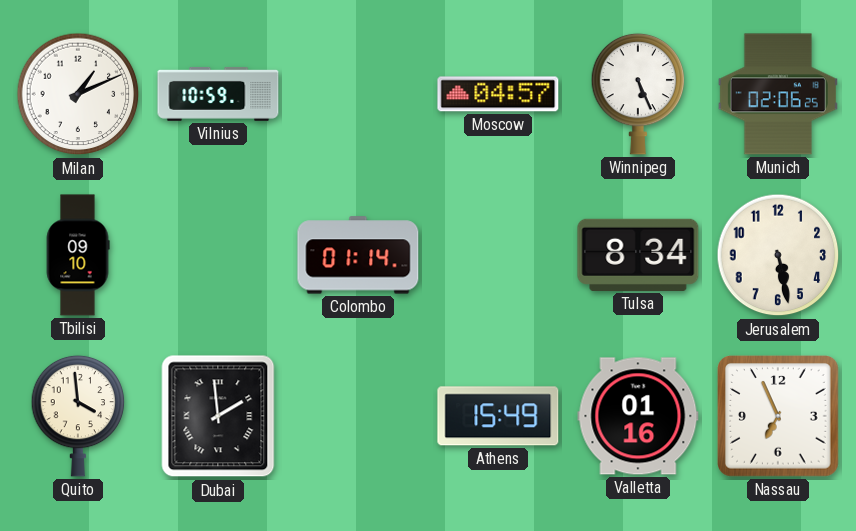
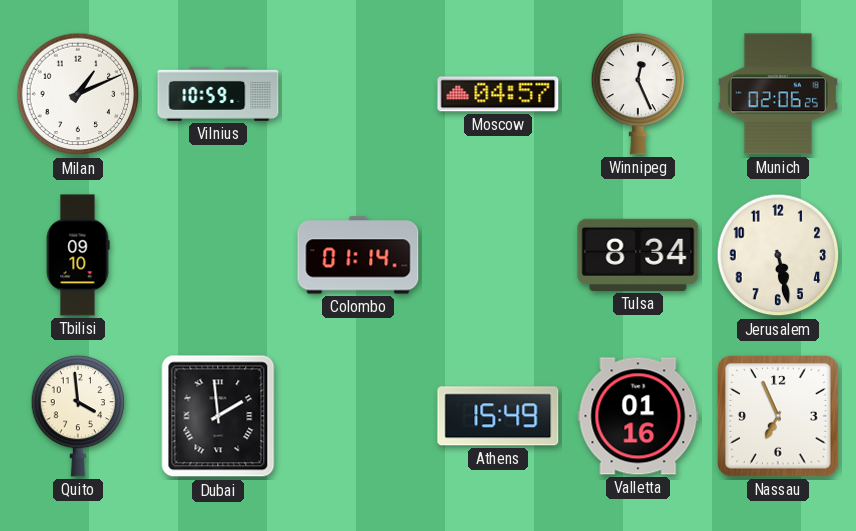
Winnipeg: 5:26 -> 12:26 (638, 94)
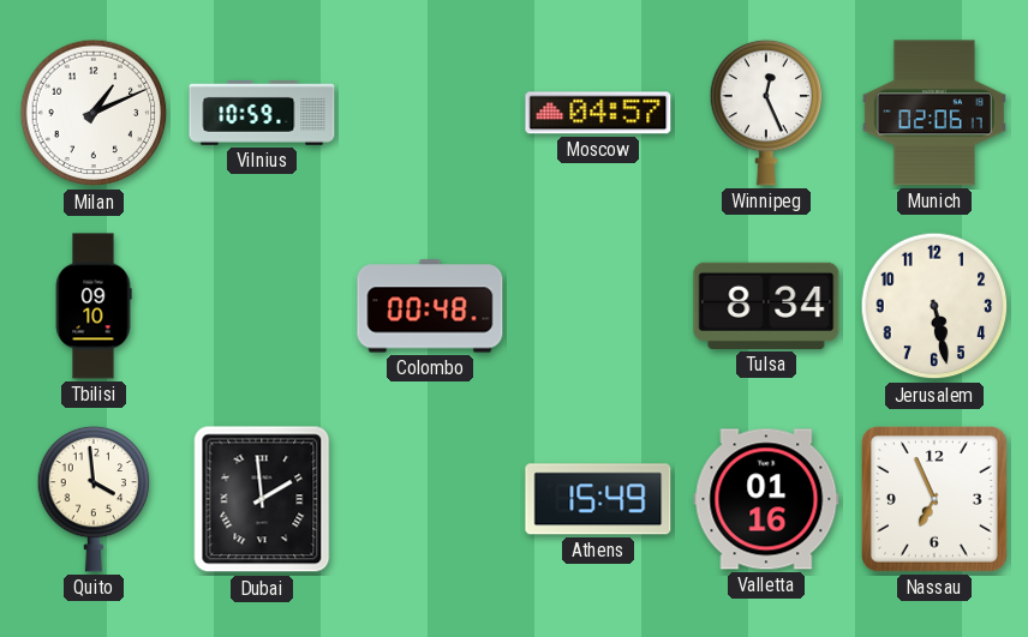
Munich: 02:06:25 -> 02:06:17 (934, 113)
Colombo: 01:14 -> 00:48 (430, 306)
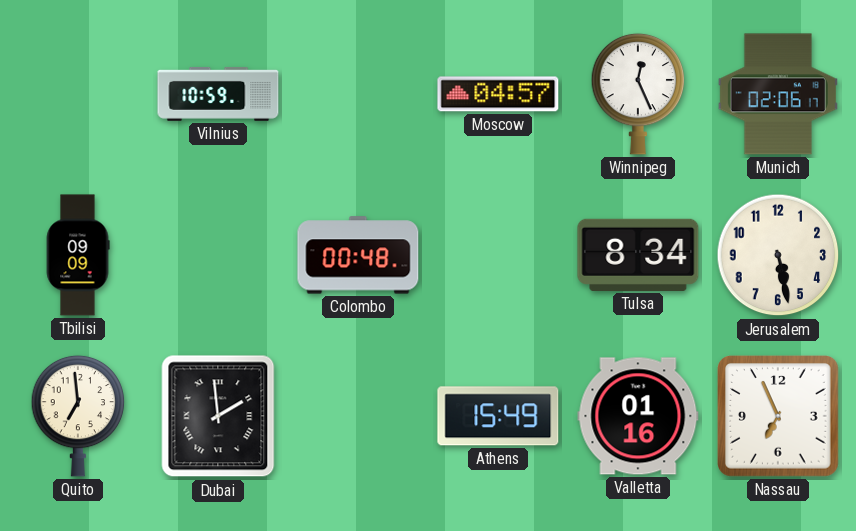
Milan: 1:11 -> none (94, 113)
Tbilisi: 09:10 -> 09:09 (78, 255)
Quito: 3:59 -> 6:59 (78, 416)
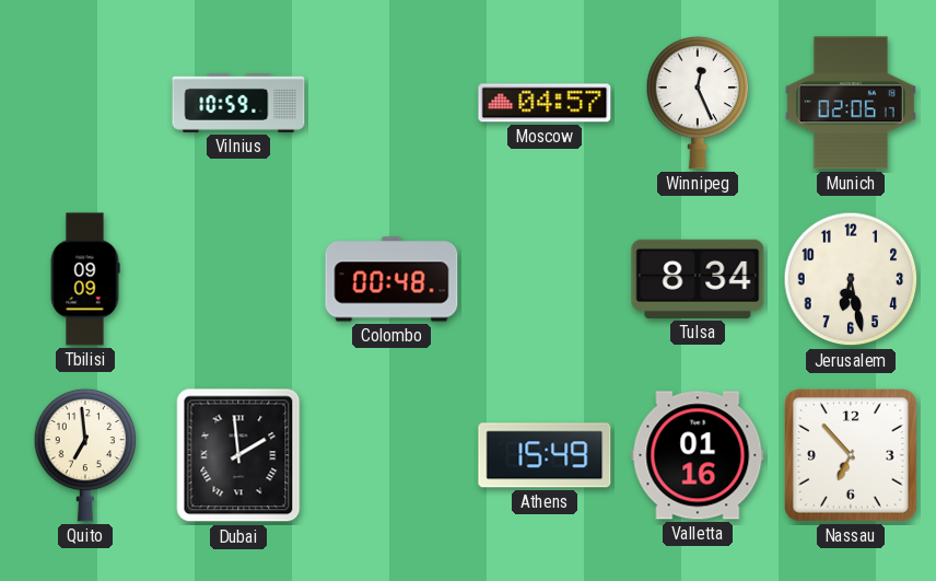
Jerusalem: 5:28 -> 6:28 (851, 279)
Nassau: 6:56 -> 6:53 (851, 455)
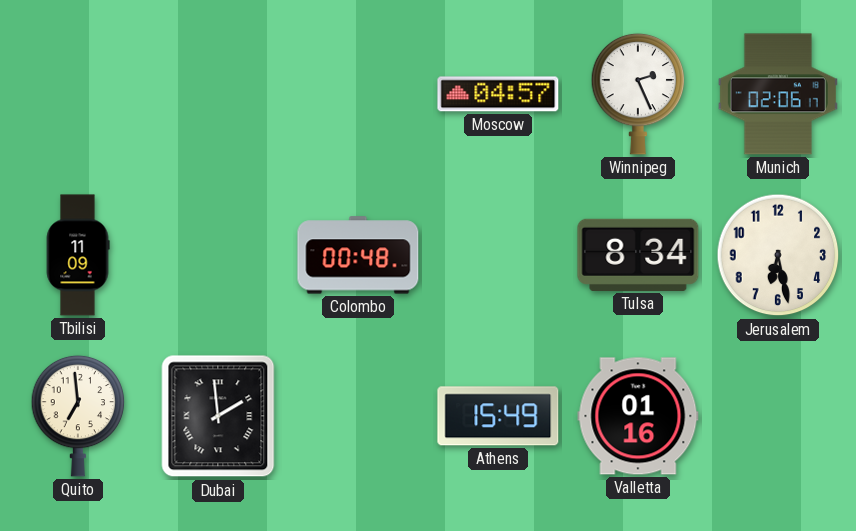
Vilnius: 10:59 -> none (238, 103)
Winnipeg: 12:26 -> 2:26 (638, 94)
Tbilisi: 09:09 -> 11:09 (78, 255)
Nassau: 6:53 -> none (851, 455)
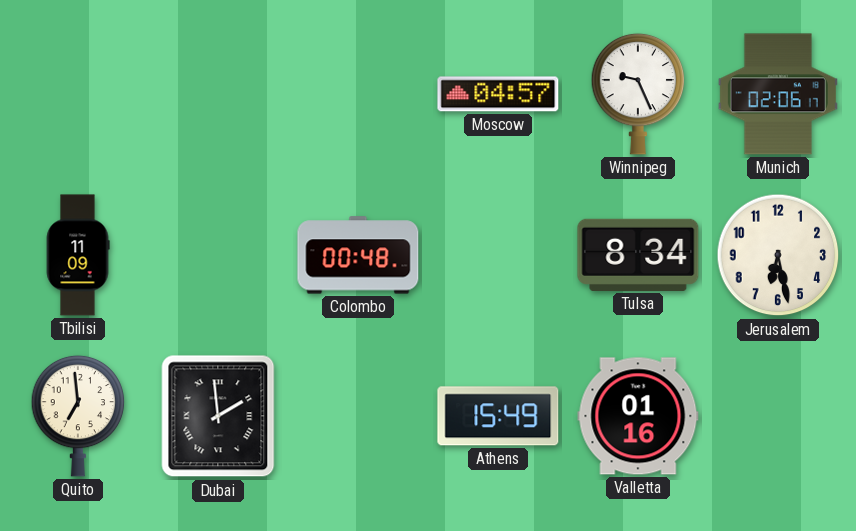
Winnipeg: 2:26 -> 9:26 (638, 94)
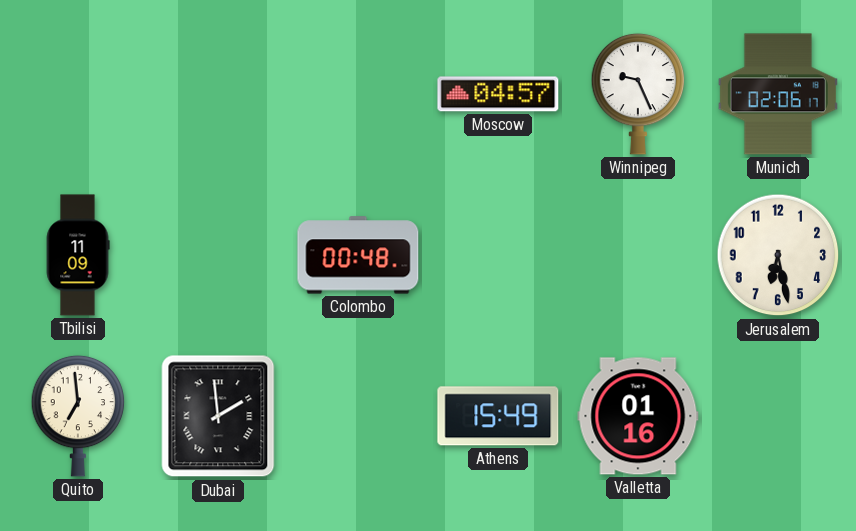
Tulsa: 8:34 -> none (638, 255)
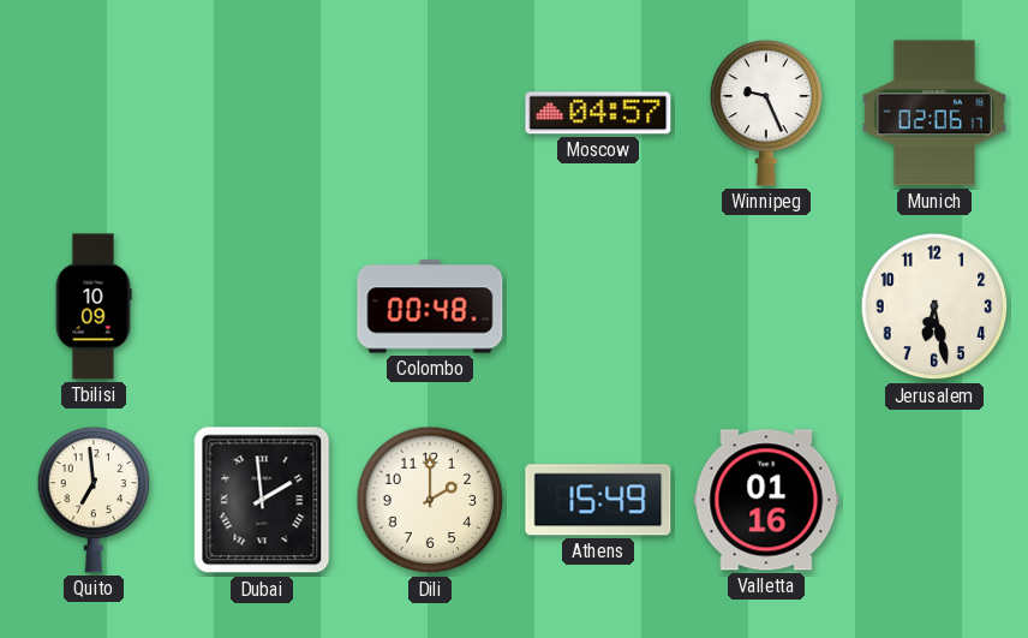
Tbilisi: 11:09 -> 10:09 (94, 306)
Dili: none -> 2:00 (430, 500)
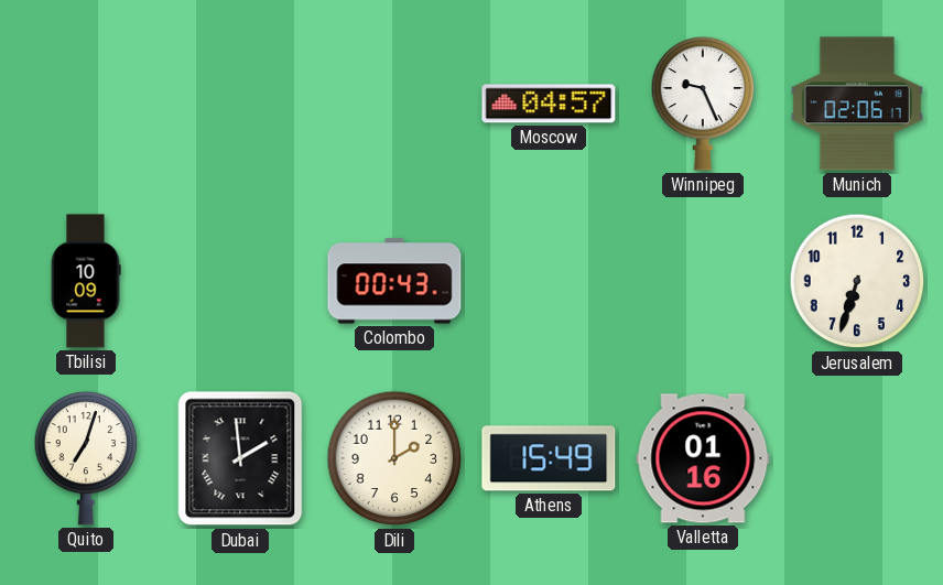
Colombo: 00:48 -> 00:43 (394, 281)
Jerusalem: 6:28 -> 6:33 (857, 281)
Quito: 6:59 -> 7:03 (86, 458)
